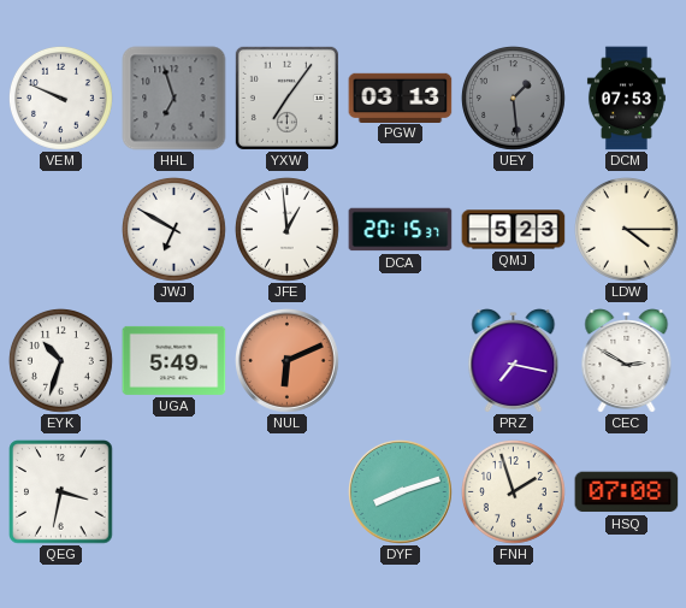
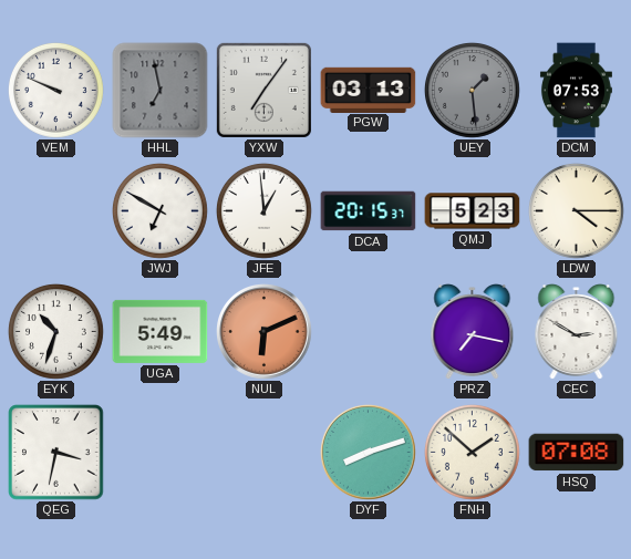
HHL: 6:57 -> 6:58 (161, 91)
FNH: 1:57 -> 1:52 (473, 453)
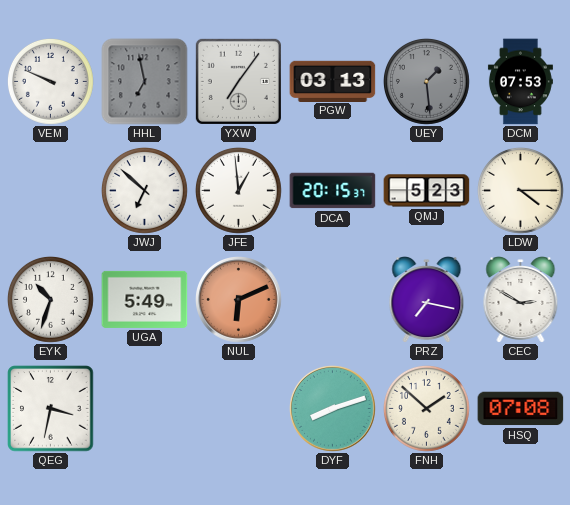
JWJ: 6:50 -> 6:52 (145, 191)
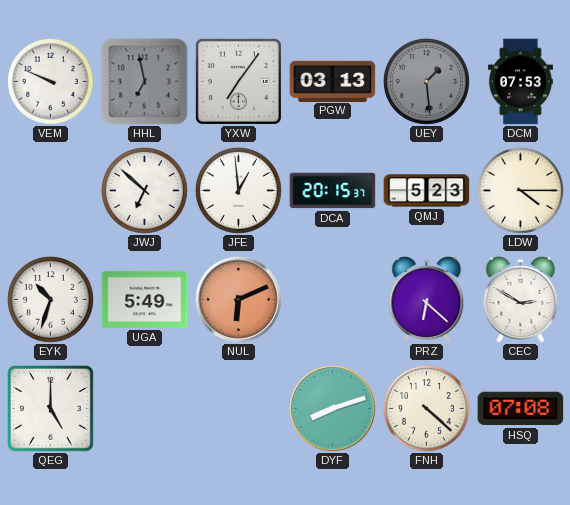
PRZ: 7:17 -> 6:22 (427, 300)
QEG: 3:32 -> 5:00 (51, 409)
FNH: 1:52 -> 4:22 (427, 409)
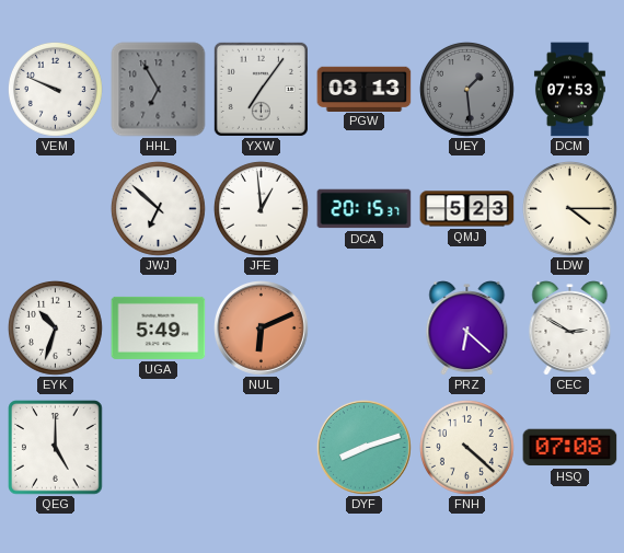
HHL: 6:58 -> 6:55 (159, 90)
